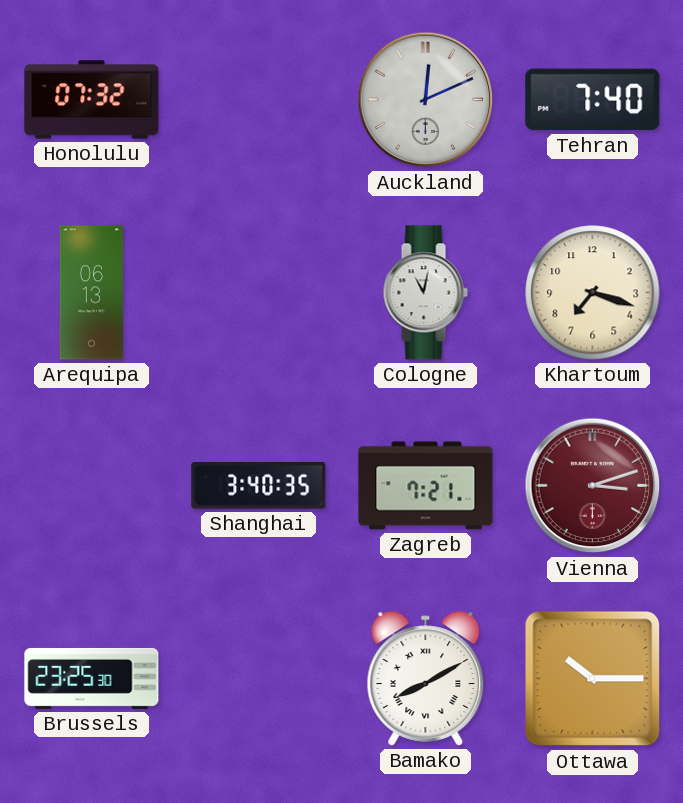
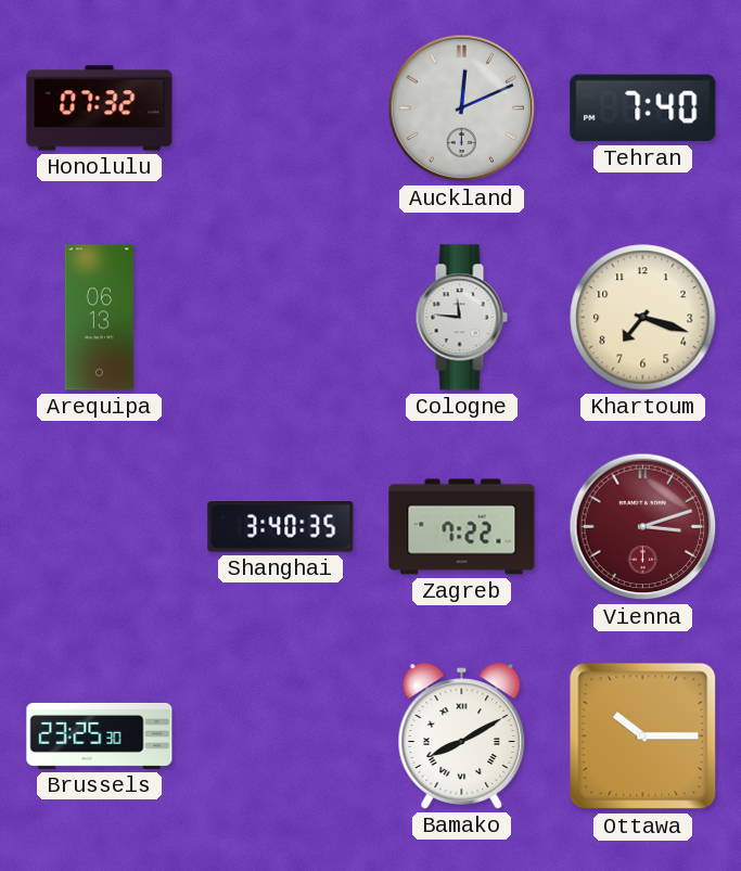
Cologne: 11:02 -> 11:46 (461, 318)
Zagreb: 7:21 -> 7:22 (462, 527)
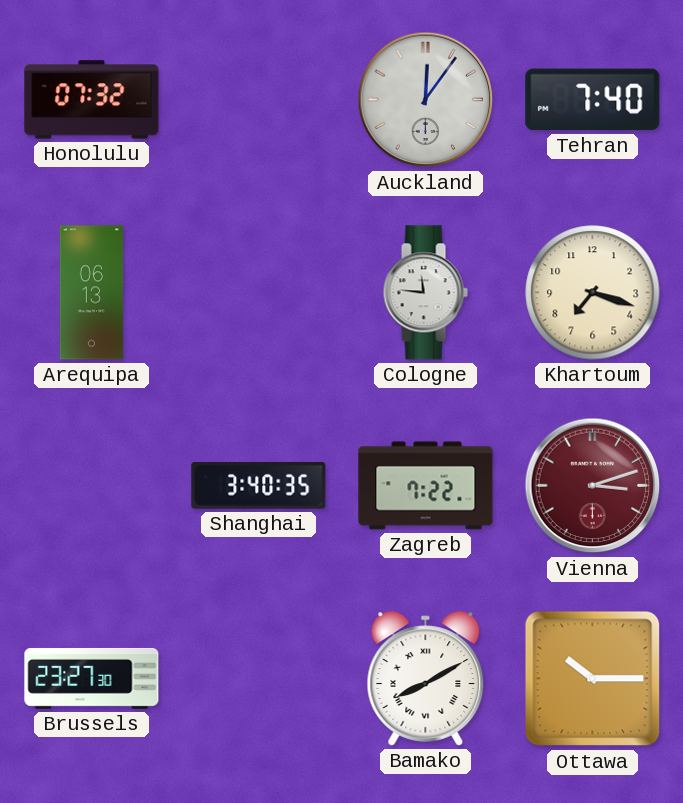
Auckland: 12:11 -> 12:06 (426, 100)
Brussels: 23:25 -> 23:27 (92, 678)
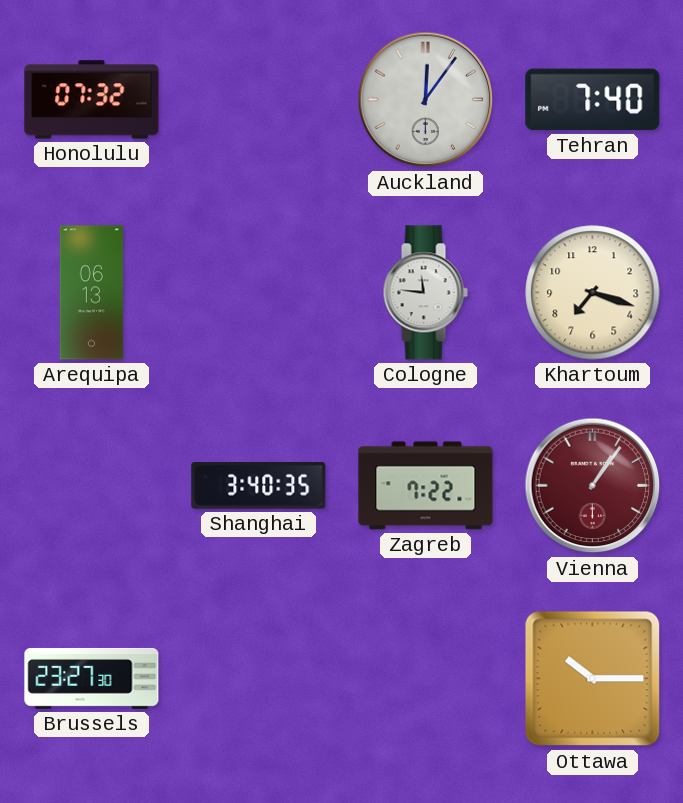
Vienna: 3:12 -> 1:06 (593, 486)
Bamako: 8:10 -> none (426, 679)
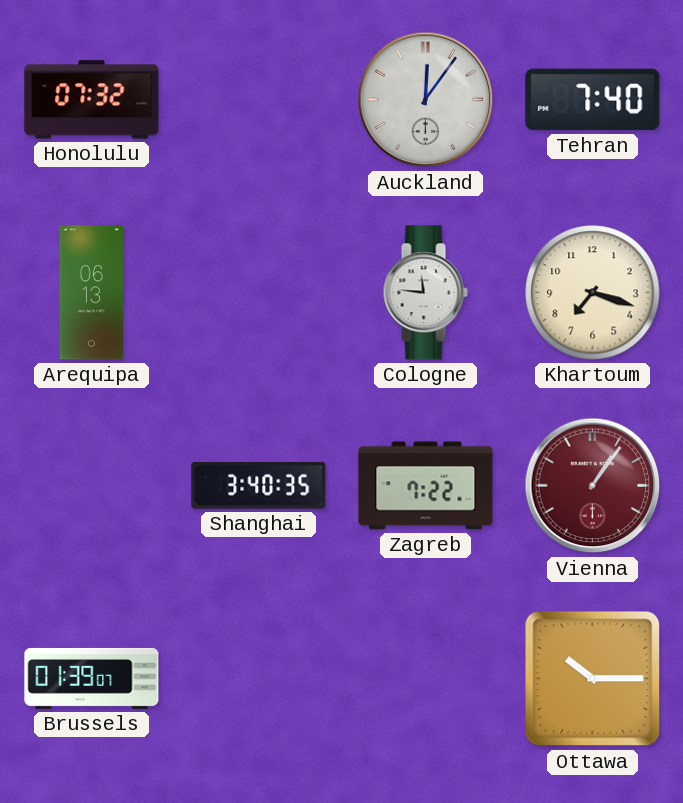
Brussels: 23:27 -> 01:39 (92, 678)
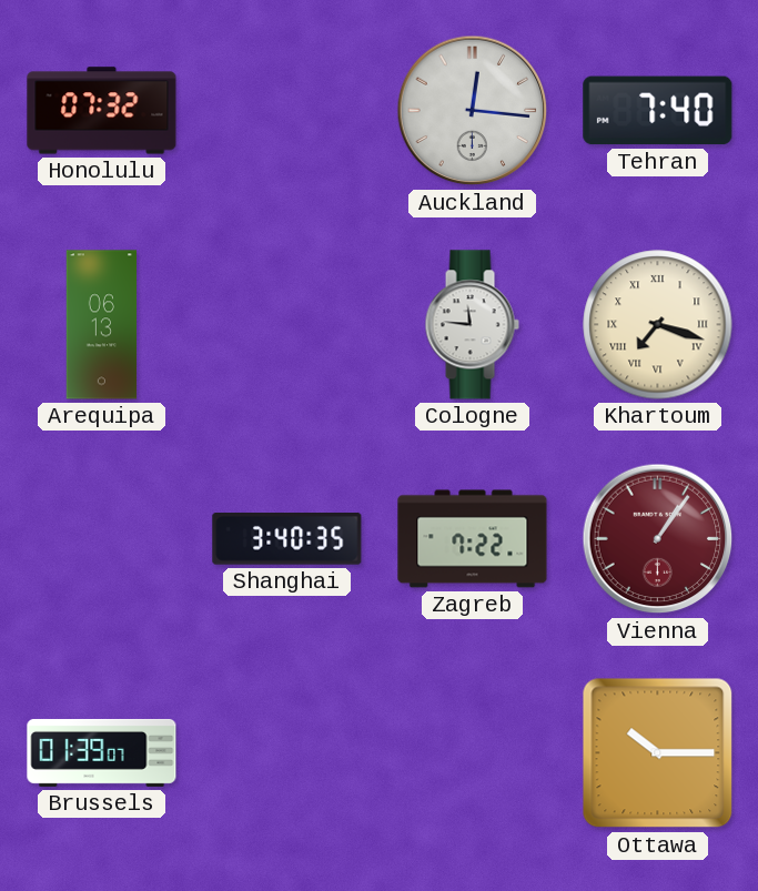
Auckland: 12:06 -> 12:16 (473, 111)
Khartoum numerals: Arabic -> Roman (658, 325)
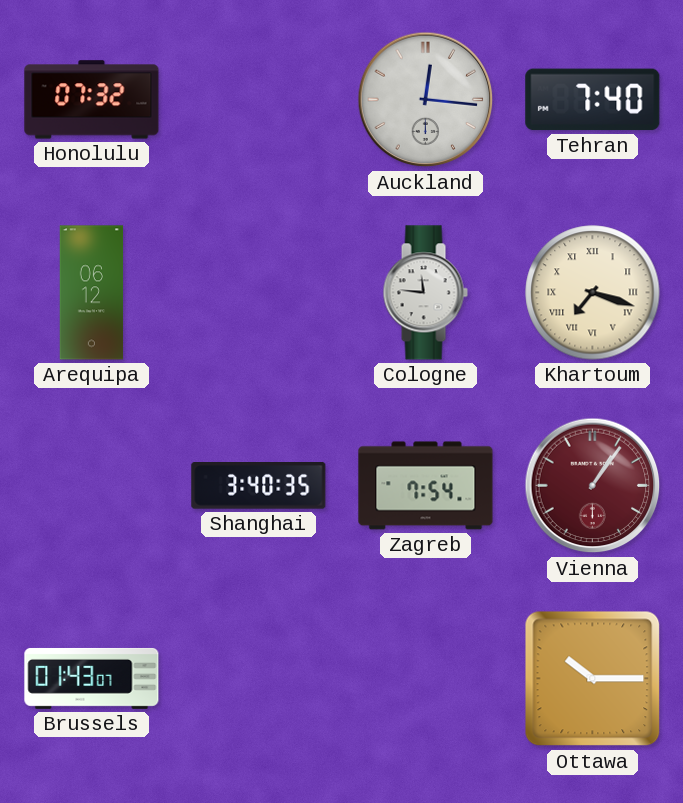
Arequipa: 06:13 -> 06:12 (92, 293)
Zagreb: 7:22 -> 7:54 (426, 486)
Brussels: 01:39 -> 01:43 (92, 678)
